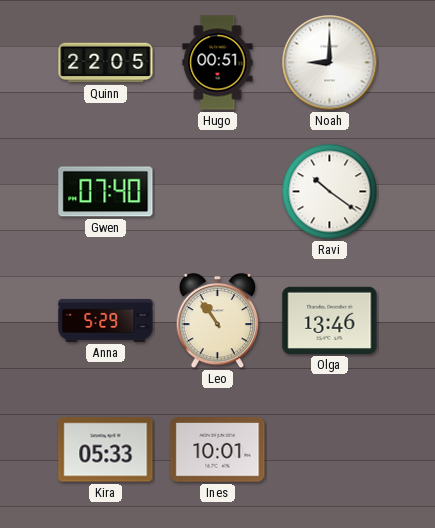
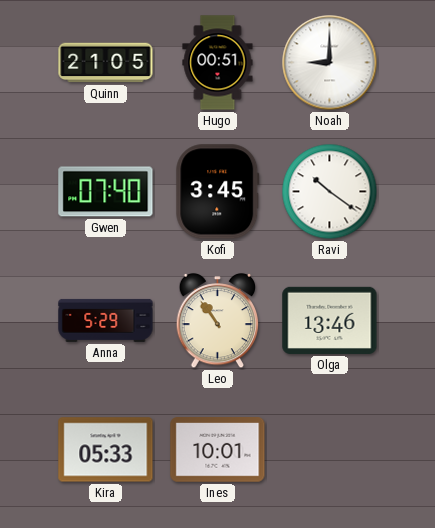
Quinn: 22:05 -> 21:05 (106, 63)
Kofi: none -> 3:45 (218, 192)
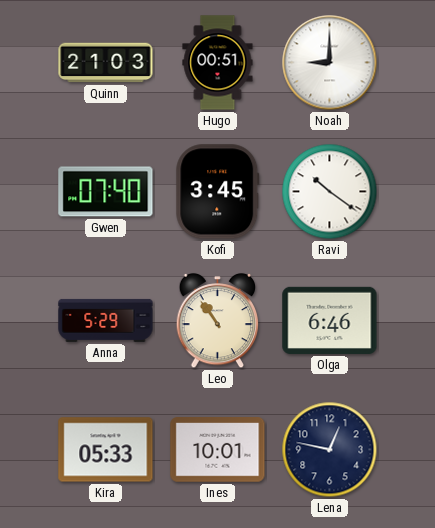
Quinn: 21:05 -> 21:03 (106, 63)
Olga: 13:46 -> 6:46 (330, 320)
Lena: none -> 12:47 (330, 450)
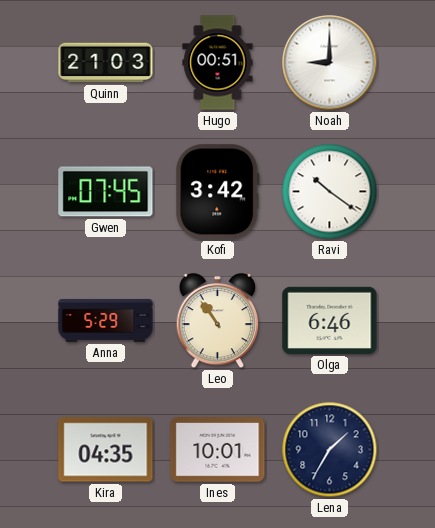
Gwen: 07:40 -> 07:45 (106, 192)
Kofi: 3:45 -> 3:42 (218, 192)
Kira: 05:33 -> 04:35 (106, 450)
Lena: 12:47 -> 1:35 (330, 450)
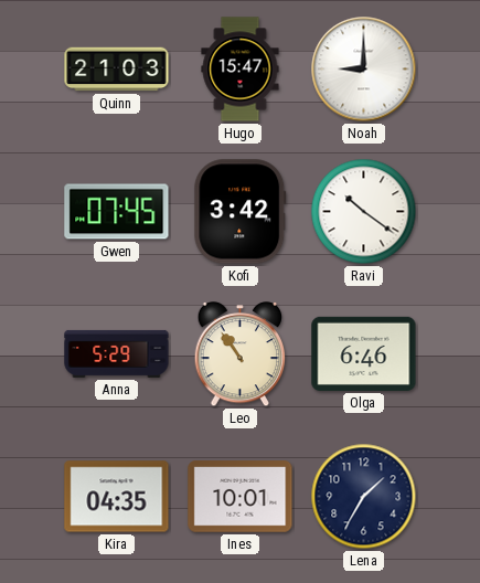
Hugo: 00:51 -> 15:47 (241, 70)
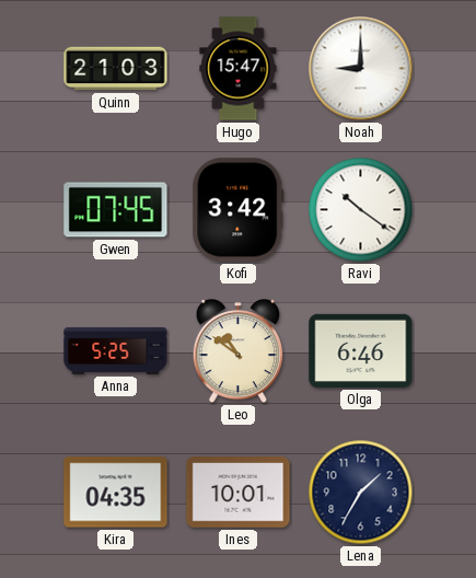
Anna: 5:29 -> 5:25 (116, 350)
Leo: 10:54 -> 10:51 (239, 351)
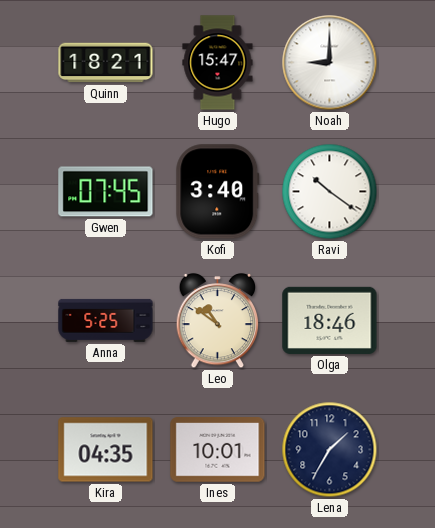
Quinn: 21:03 -> 18:21 (106, 63)
Kofi: 3:42 -> 3:40 (218, 192)
Olga: 6:46 -> 18:46 (330, 320)
